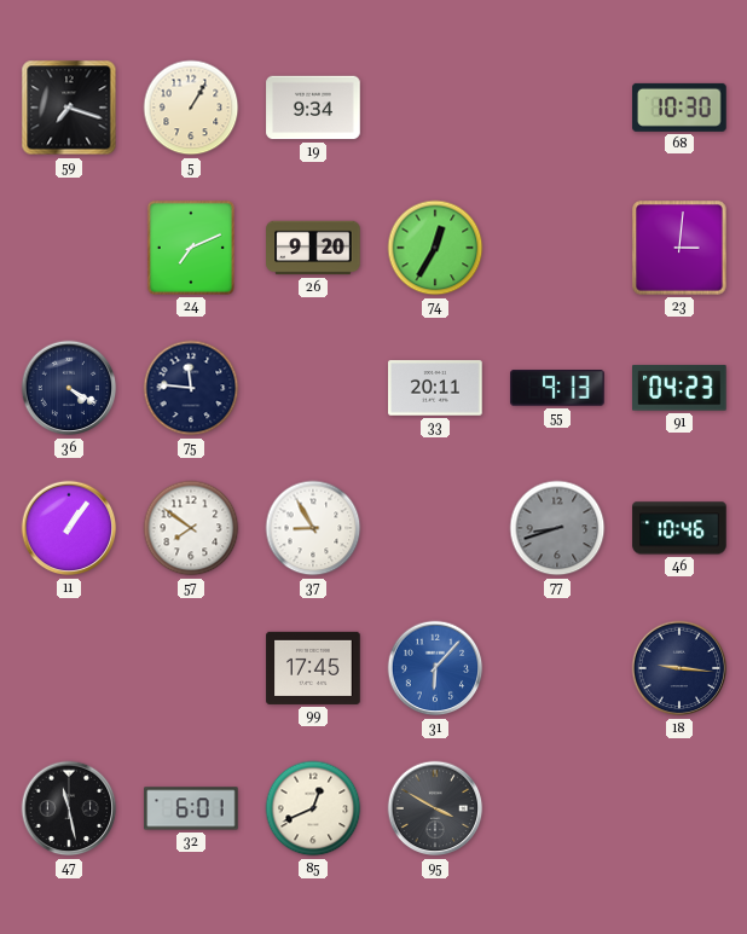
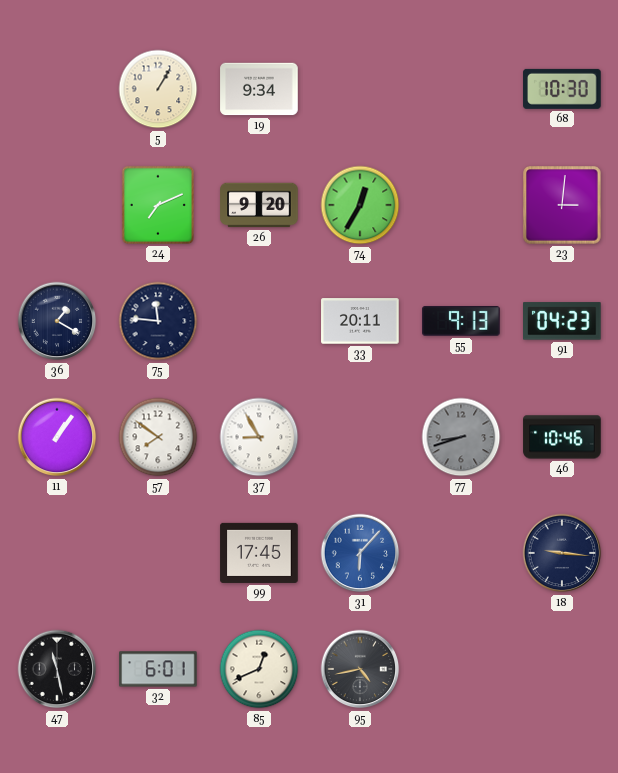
59: 7:18 -> none (69, 108)
36: 4:20 -> 1:20 (57, 321)
95: 3:50 -> 4:43 (360, 669)
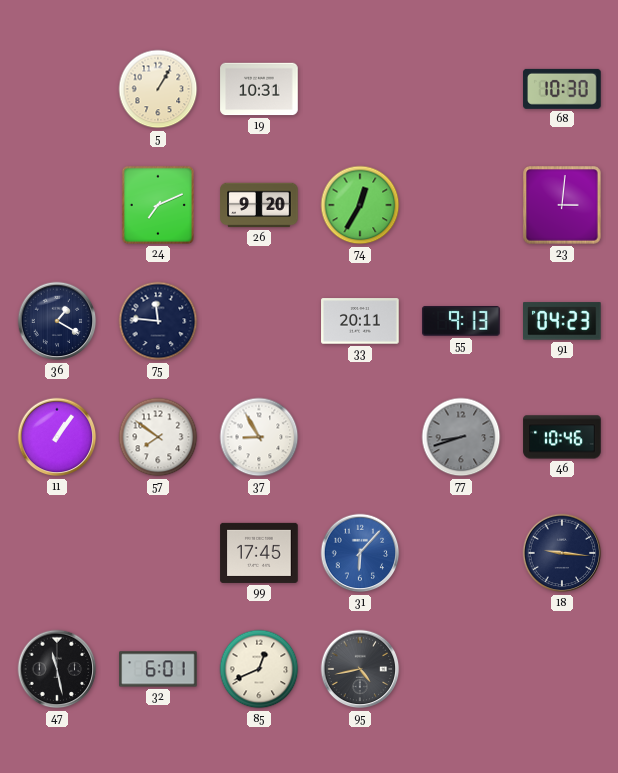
19: 9:34 -> 10:31 (259, 89)
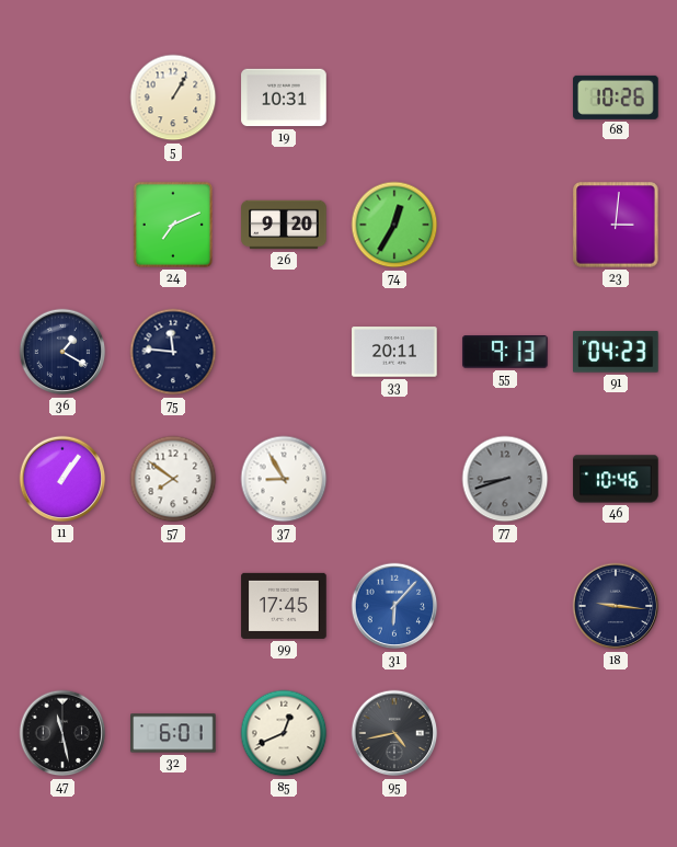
68: 10:30 -> 10:26 (616, 98)
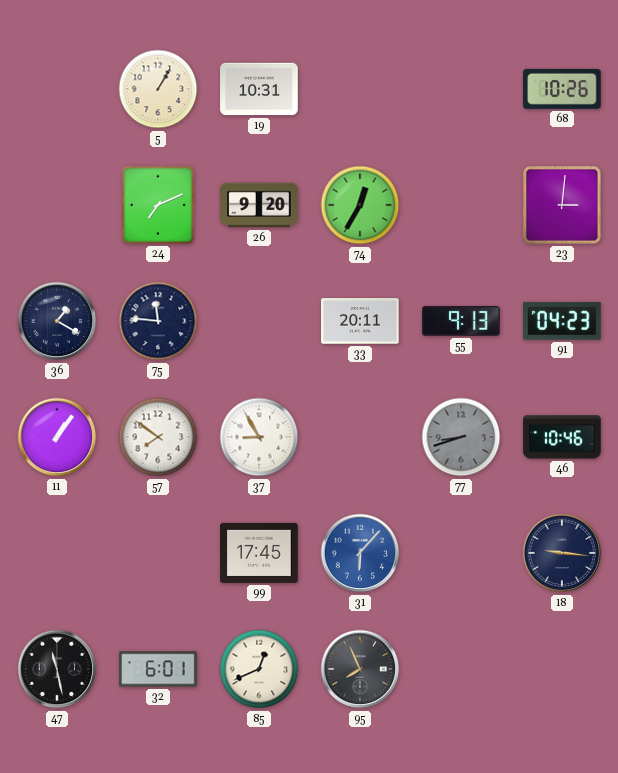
95: 4:43 -> 7:56 (360, 669)
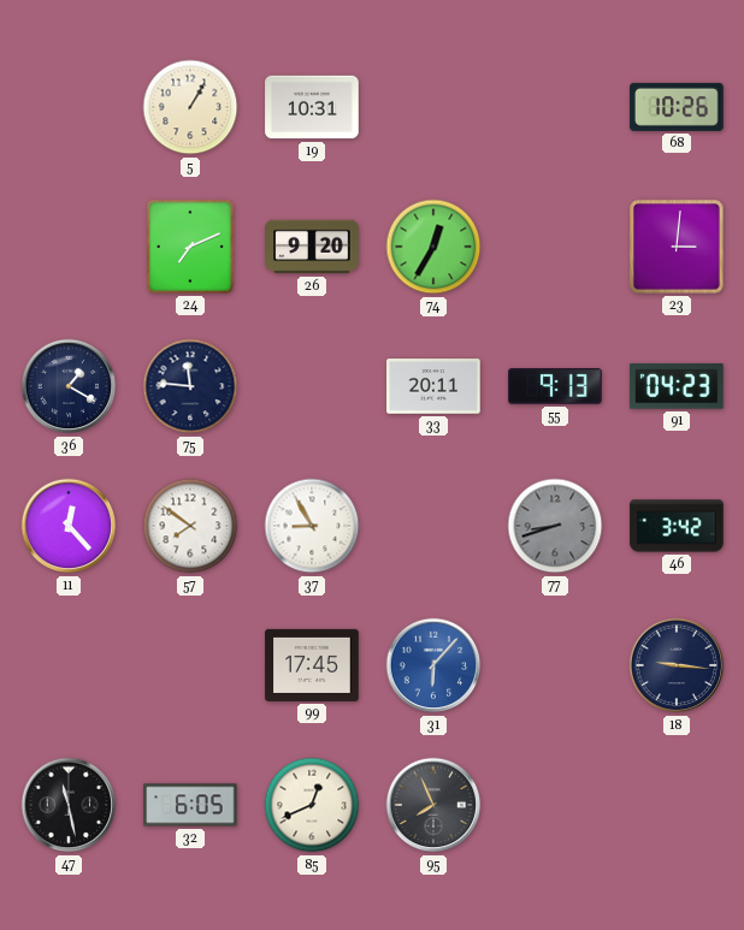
11: 1:06 -> 12:23 (69, 526)
46: 10:46 -> 3:42 (677, 526)
32: 6:01 -> 6:05 (190, 805)
